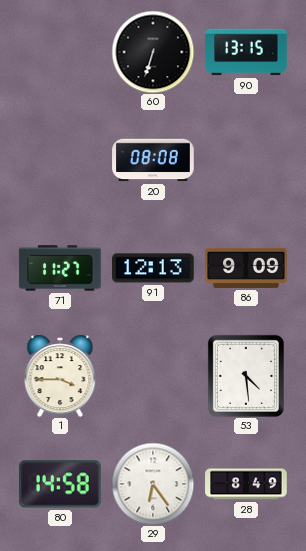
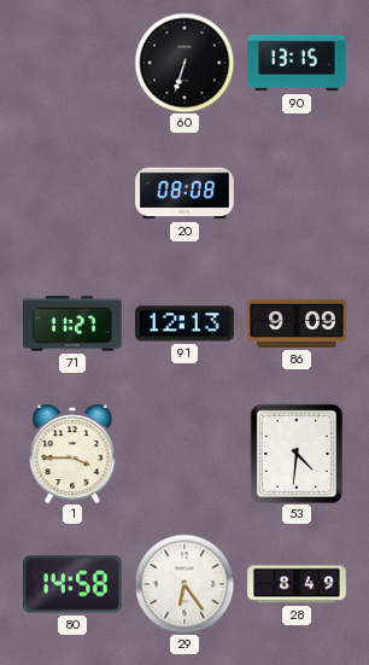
53: 4:29 -> 4:31 (297, 454)
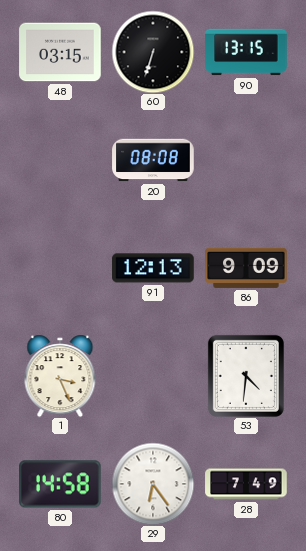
48: none -> 03:15 (60, 52)
71: 11:27 -> none (72, 323)
1: 3:45 -> 3:26 (60, 376)
28: 8:49 -> 7:49 (246, 484)
